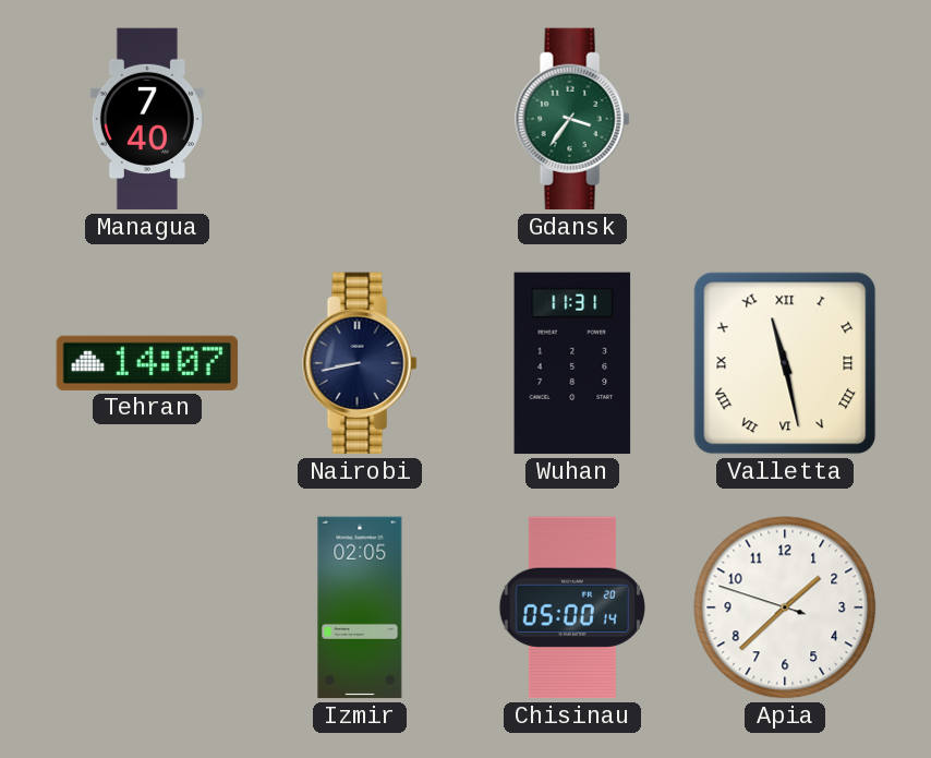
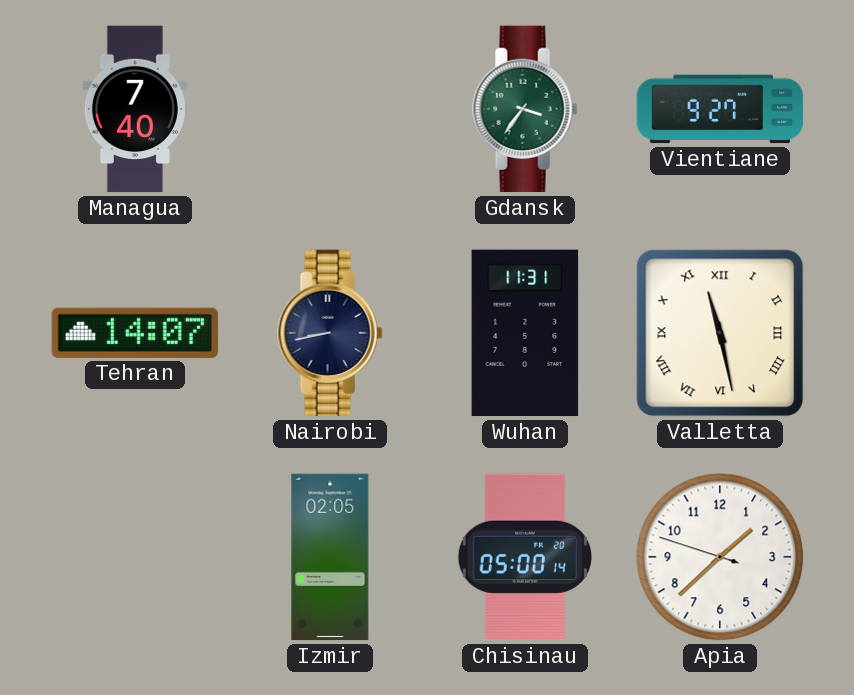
Vientiane: none -> 9:27 (720, 109)
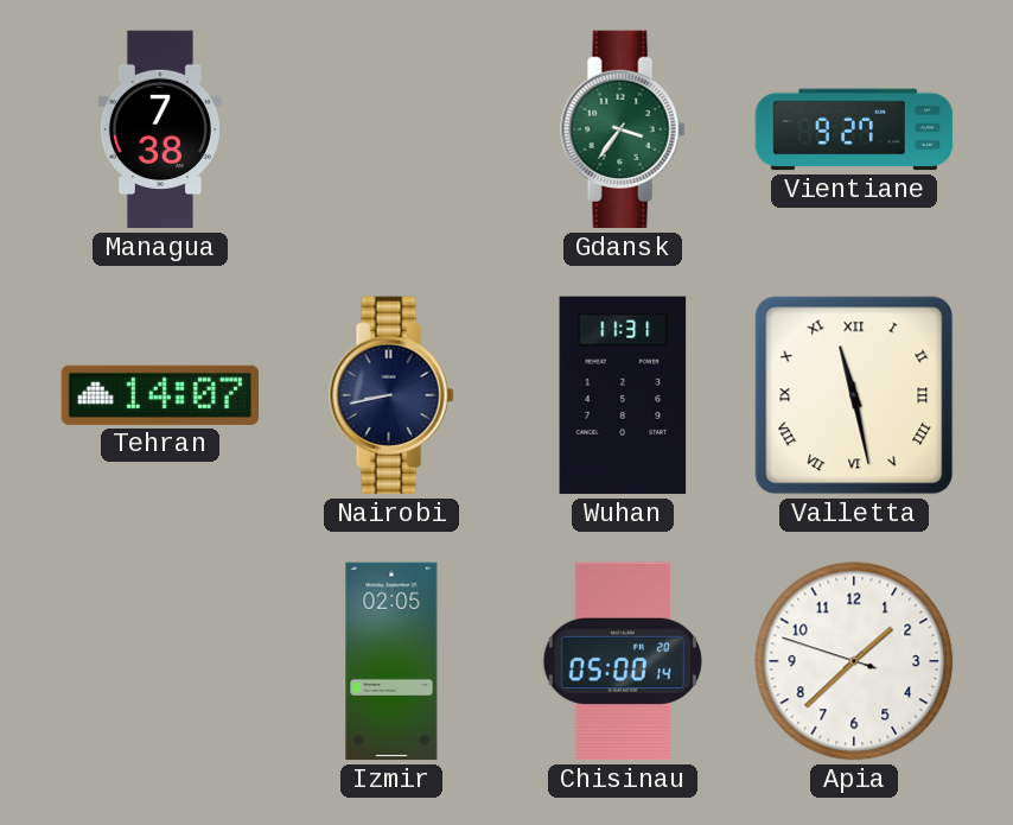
Managua: 7:40 -> 7:38 (160, 129)
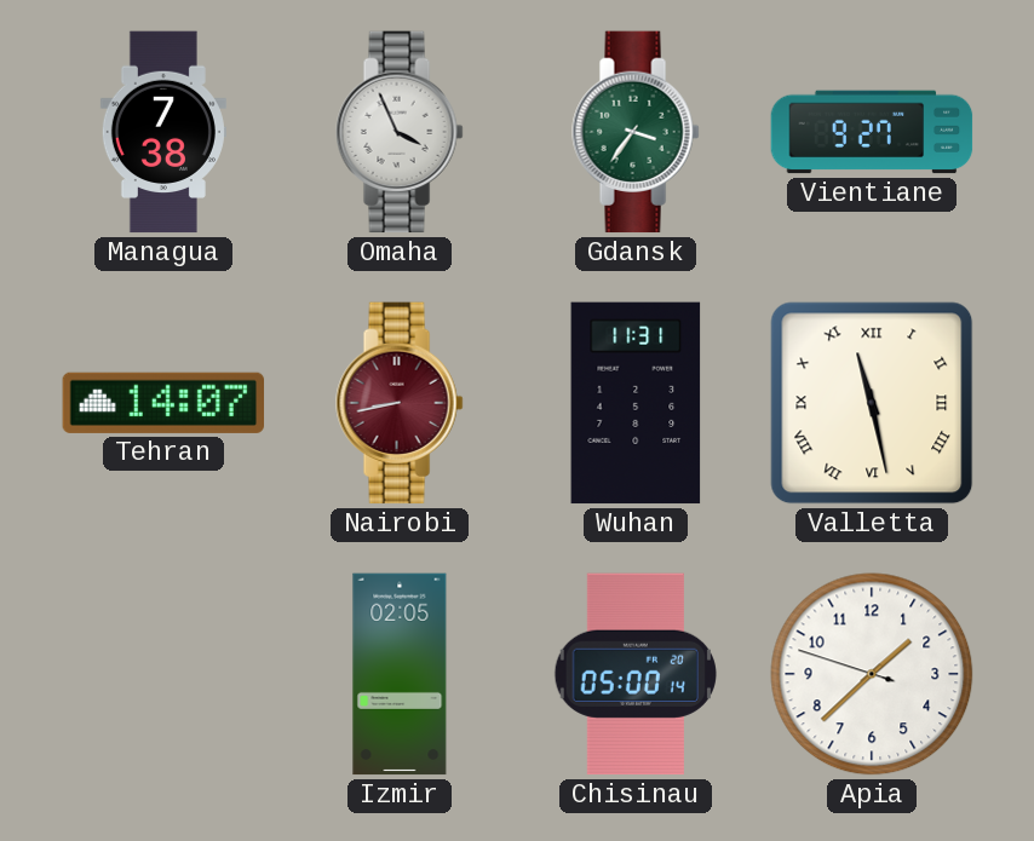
Omaha: none -> 3:56 (400, 132)
Nairobi dial: navy -> burgundy (400, 403)
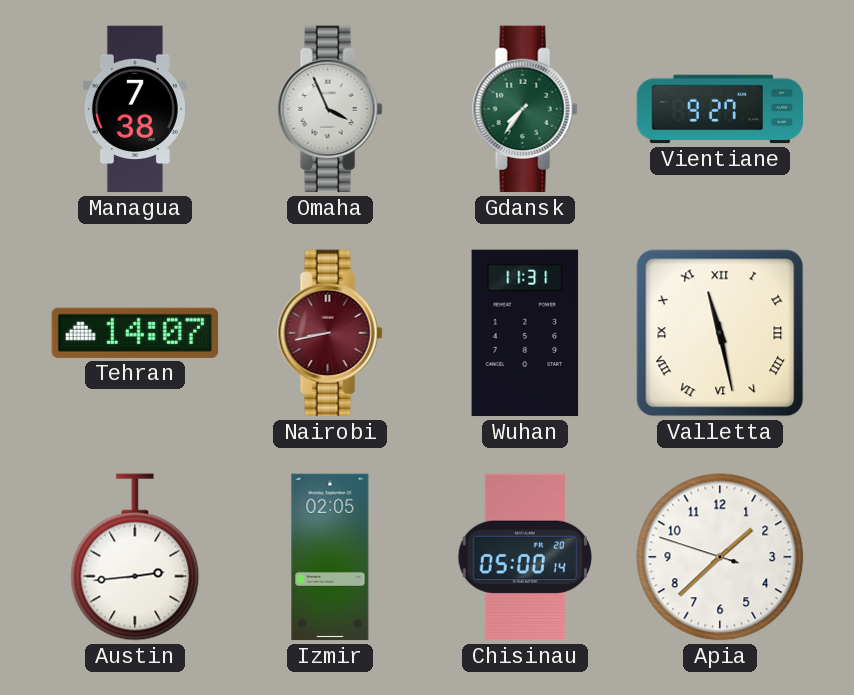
Gdansk: 3:36 -> 7:36 (525, 109)
Austin: none -> 2:44 (135, 557)
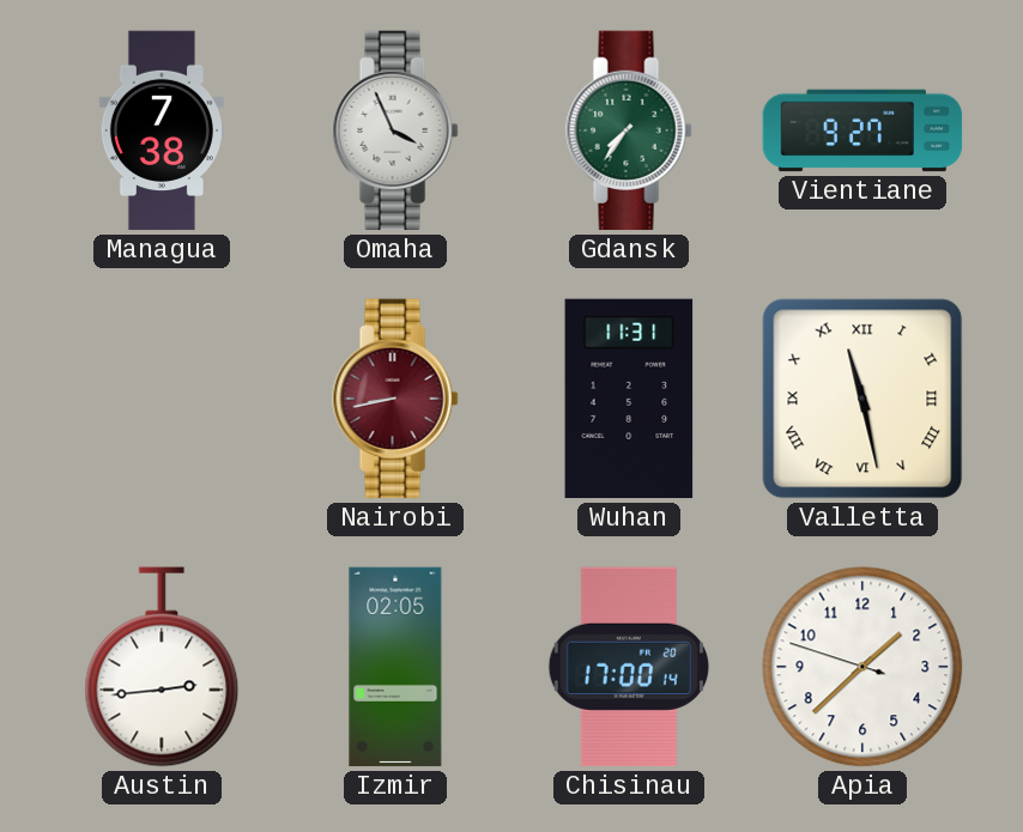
Tehran: 14:07 -> none (135, 333)
Chisinau: 05:00 -> 17:00 (629, 667)
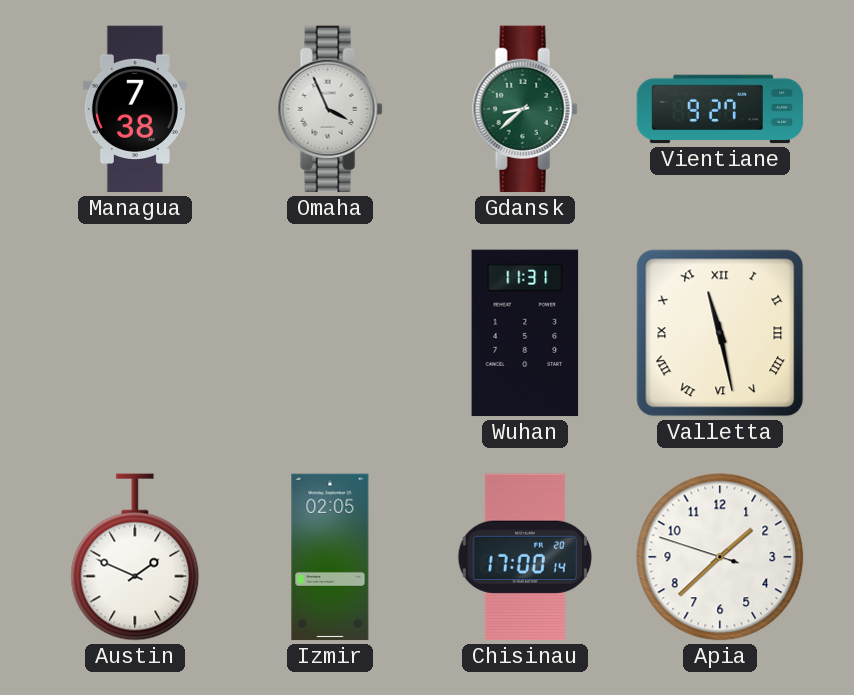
Gdansk: 7:36 -> 8:38 (525, 109)
Nairobi: 8:43 -> none (395, 399)
Austin: 2:44 -> 1:49 (135, 557)
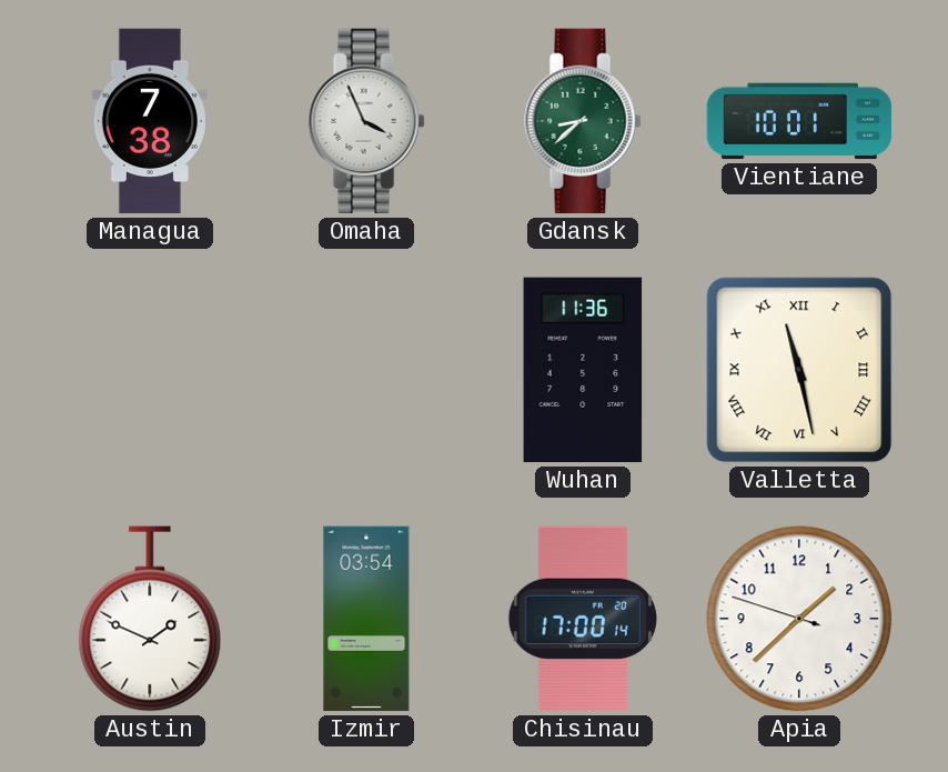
Vientiane: 9:27 -> 10:01 (799, 121)
Wuhan: 11:31 -> 11:36 (583, 370)
Izmir: 02:05 -> 03:54 (366, 619)
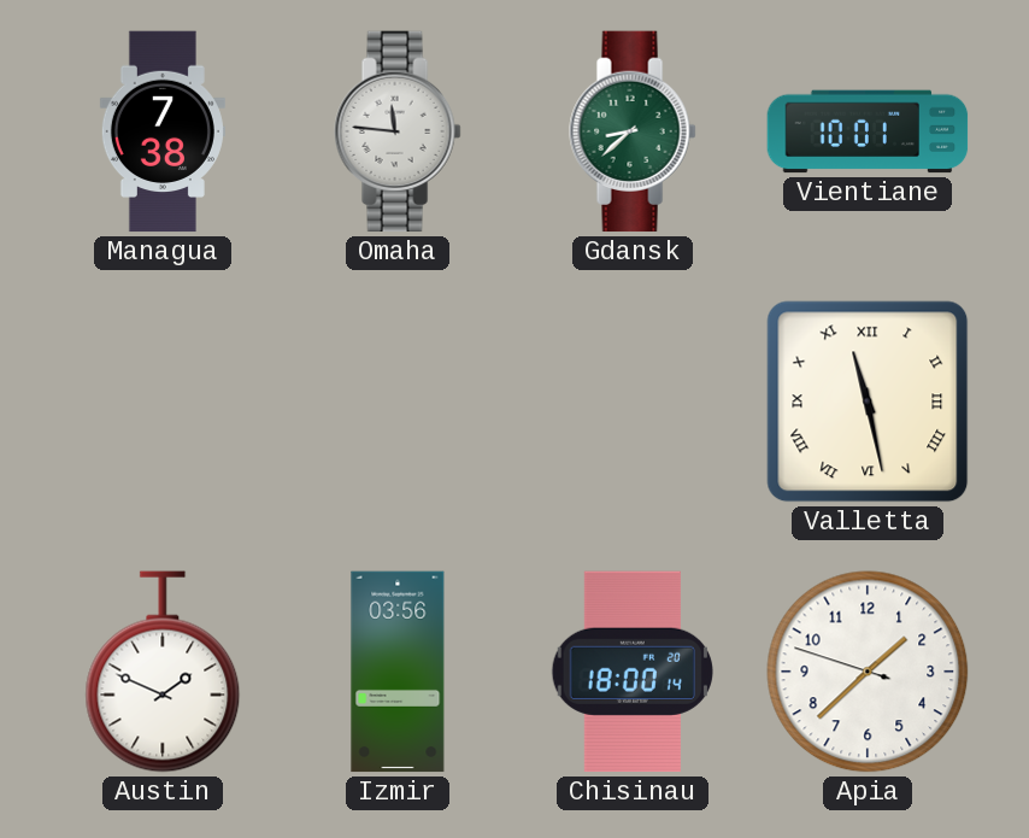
Omaha: 3:56 -> 11:46 (398, 131)
Wuhan: 11:36 -> none (583, 370)
Izmir: 03:54 -> 03:56 (398, 672)
Chisinau: 17:00 -> 18:00 (633, 672)
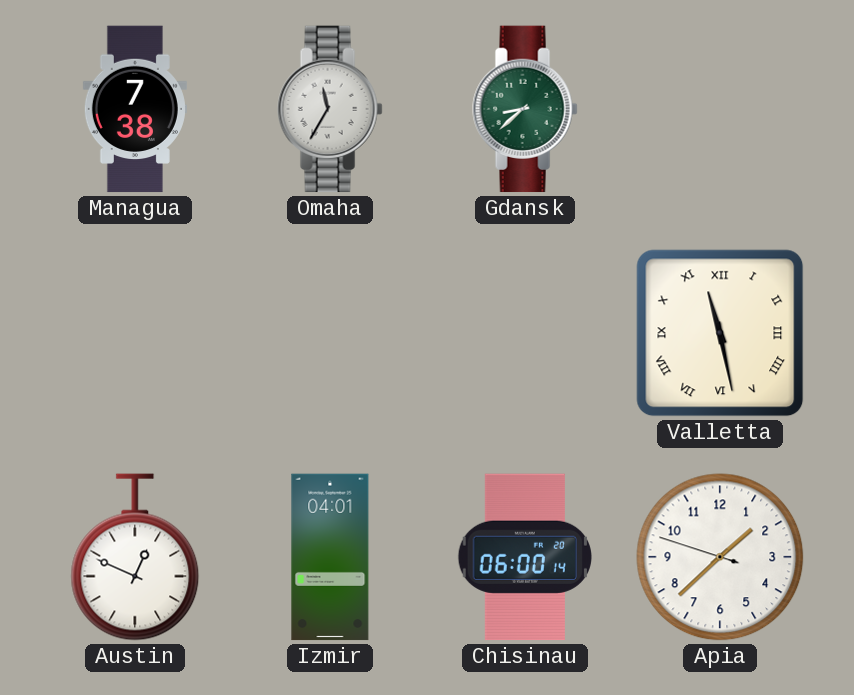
Omaha: 11:46 -> 11:35 (330, 109)
Vientiane: 10:01 -> none (868, 131)
Austin: 1:49 -> 12:49 (135, 557)
Izmir: 03:56 -> 04:01 (330, 557)
Chisinau: 18:00 -> 06:00 (525, 557)
